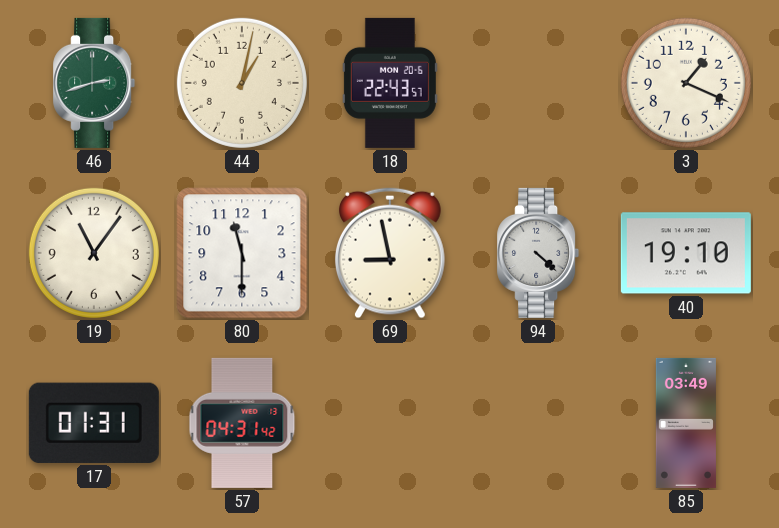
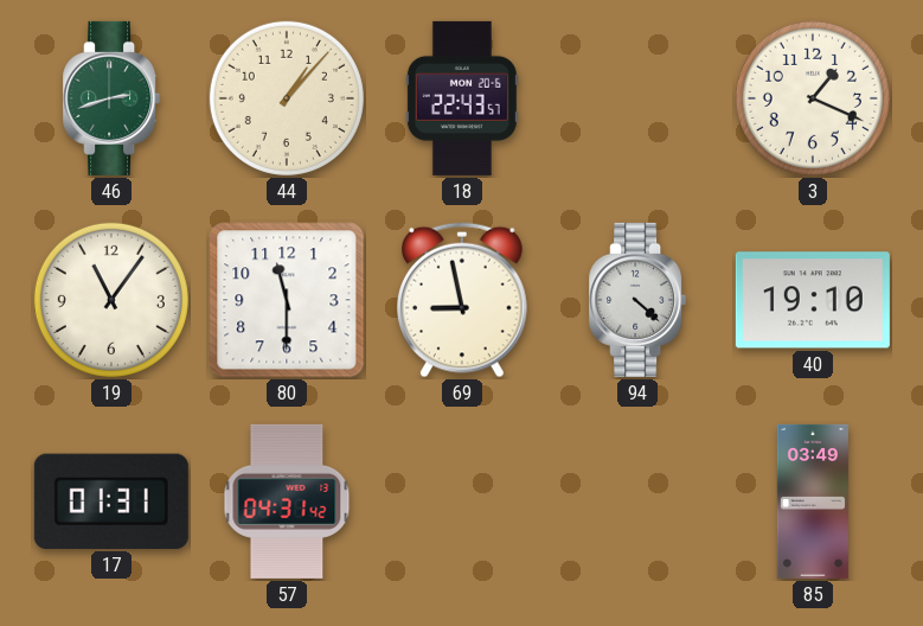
44: 1:02 -> 1:07 (287, 98)
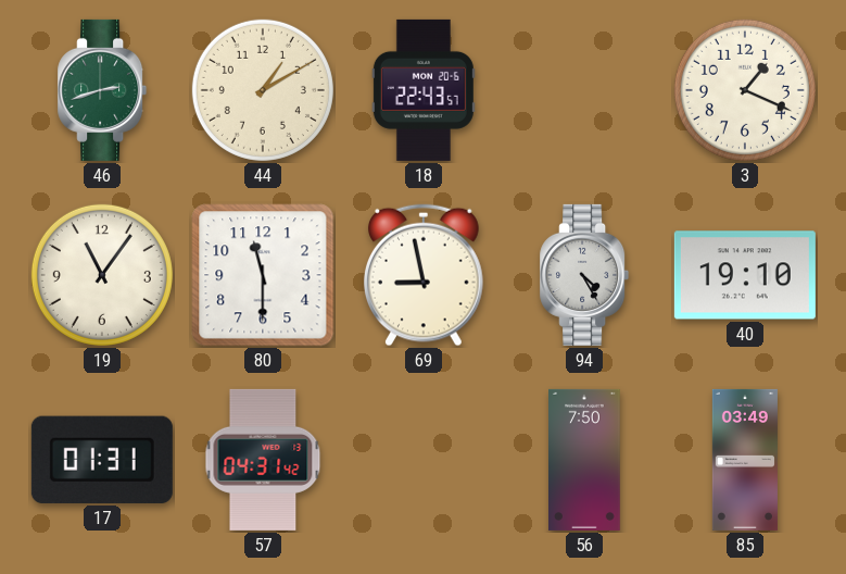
44: 1:07 -> 1:10 (263, 90)
94: 4:22 -> 4:25 (584, 275)
56: none -> 7:50 (585, 460)
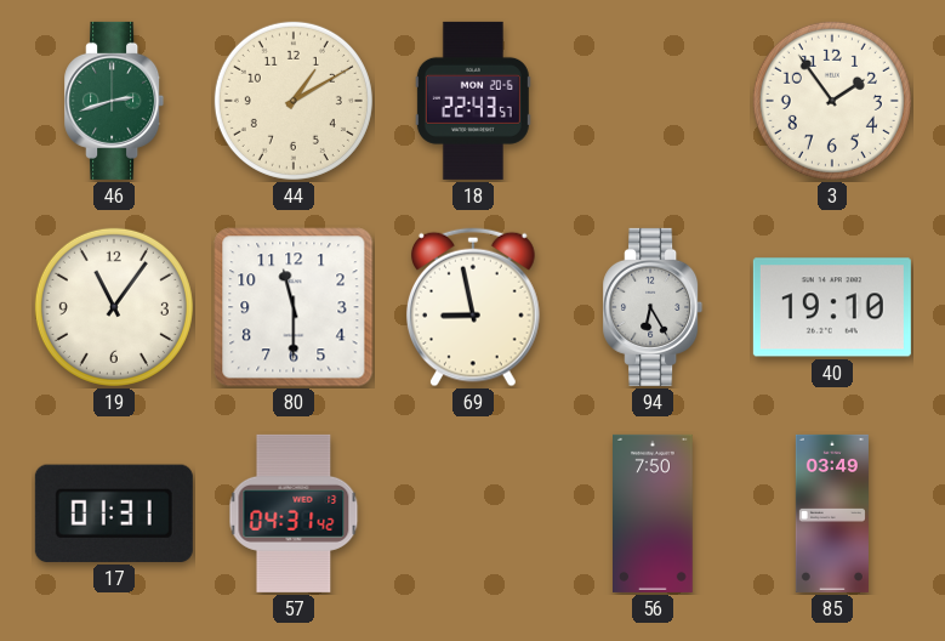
3: 1:19 -> 1:54 (832, 101)
94: 4:25 -> 6:25 (653, 307)
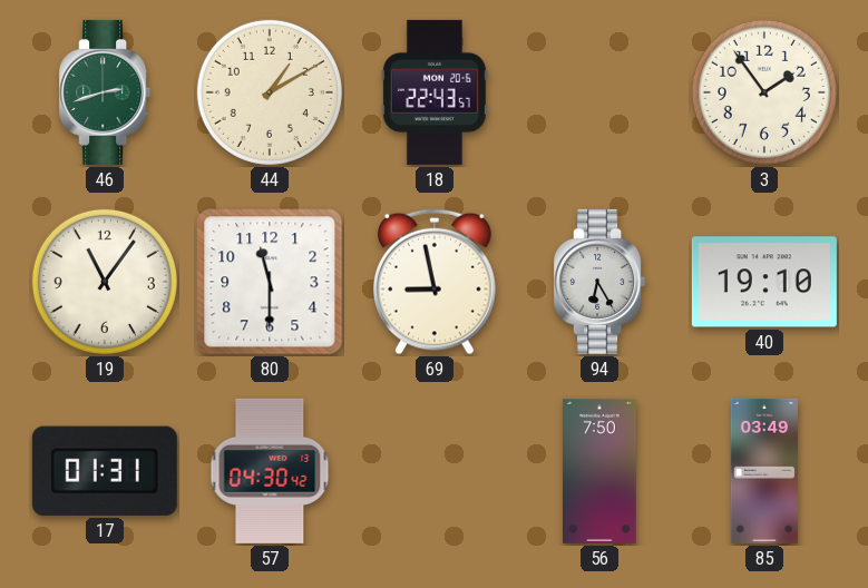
57: 04:31 -> 04:30 (270, 471)
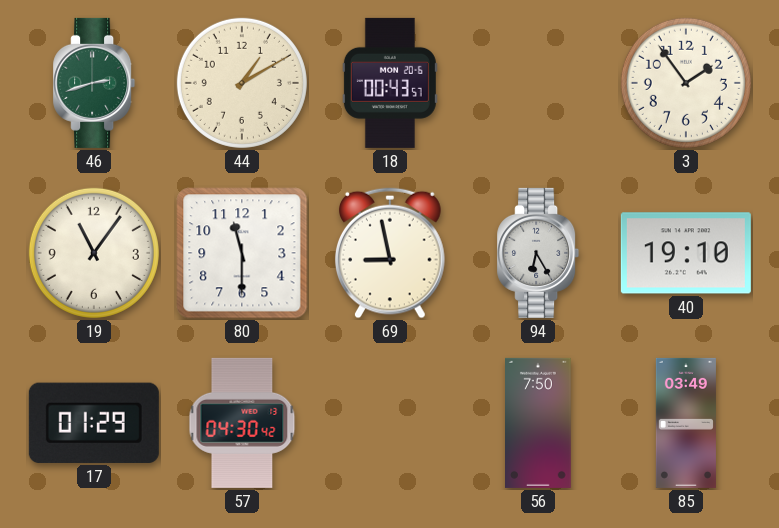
18: 22:43 -> 00:43 (390, 83)
17: 01:31 -> 01:29 (94, 423)
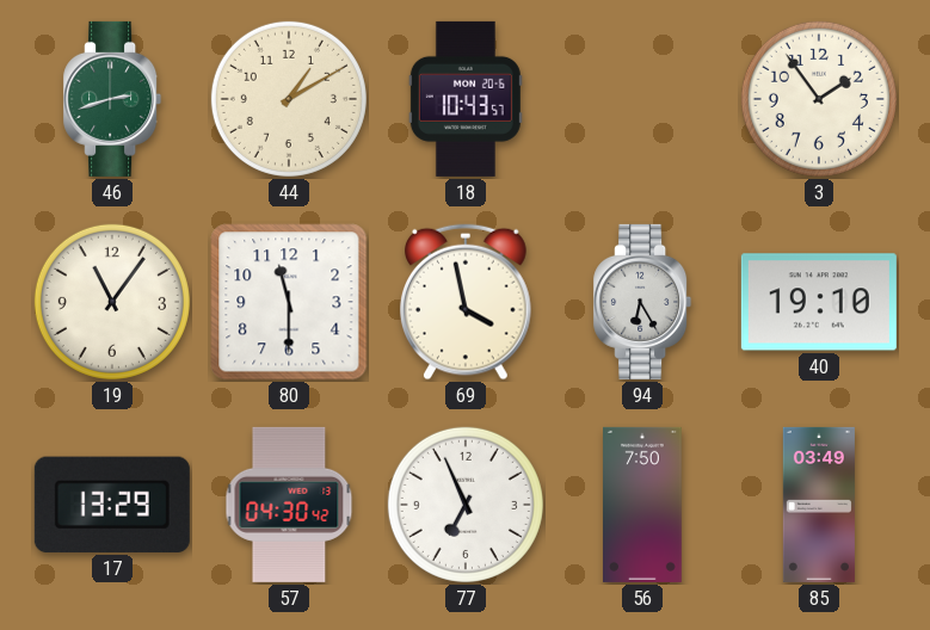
18: 00:43 -> 10:43 (466, 99)
69: 8:58 -> 3:58 (466, 302)
17: 01:29 -> 13:29 (112, 505)
77: none -> 6:56 (466, 505)
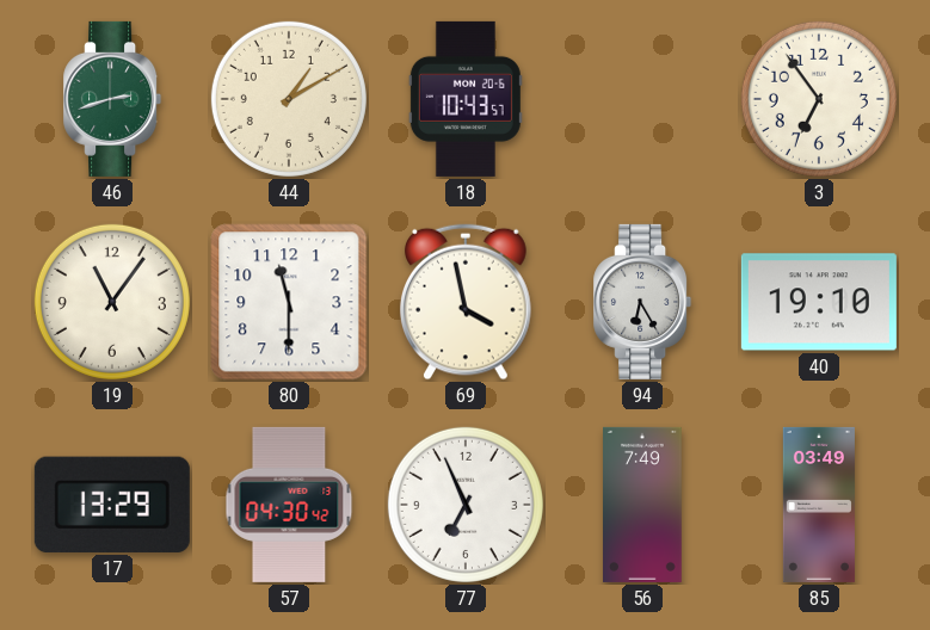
3: 1:54 -> 6:54 (819, 99)
56: 7:50 -> 7:49 (643, 505)
